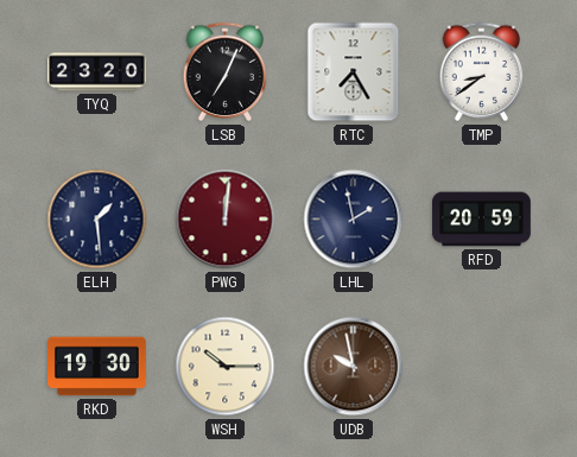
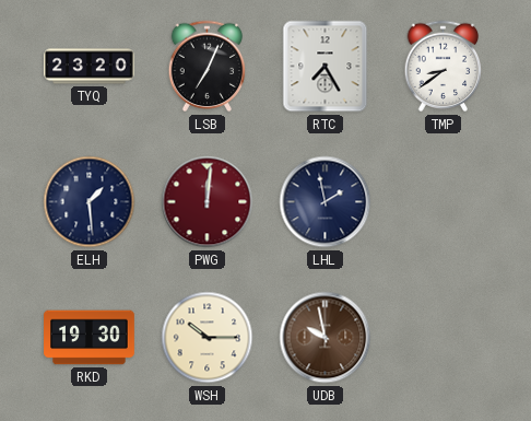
RFD: 20:59 -> none (482, 220)
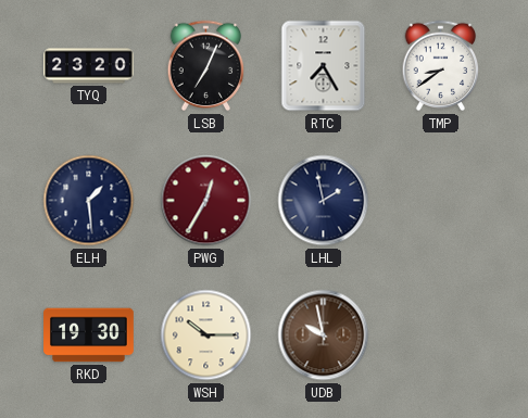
PWG: 12:01 -> 12:35 (206, 201)
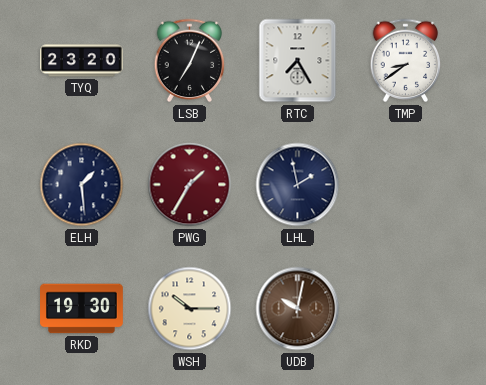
PWG: 12:35 -> 1:35 (190, 185)
UDB: 9:58 -> 10:02 (298, 309)
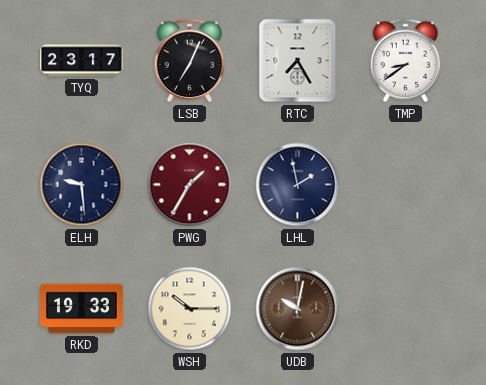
TYQ: 23:20 -> 23:17 (82, 61)
ELH: 1:29 -> 9:29 (82, 185)
RKD: 19:30 -> 19:33 (82, 309)
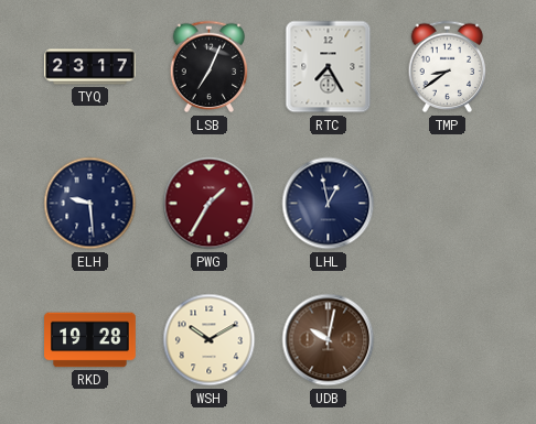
LHL: 1:58 -> 12:58 (329, 204)
RKD: 19:33 -> 19:28 (90, 340)
WSH: 10:15 -> 10:10 (210, 340)
